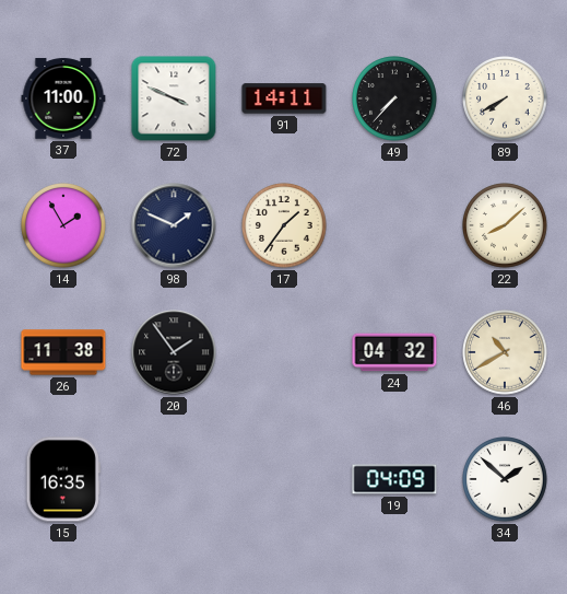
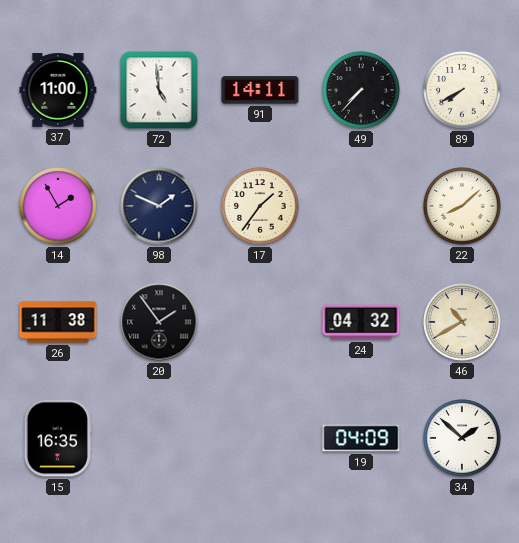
72: 3:49 -> 4:59 (159, 90)
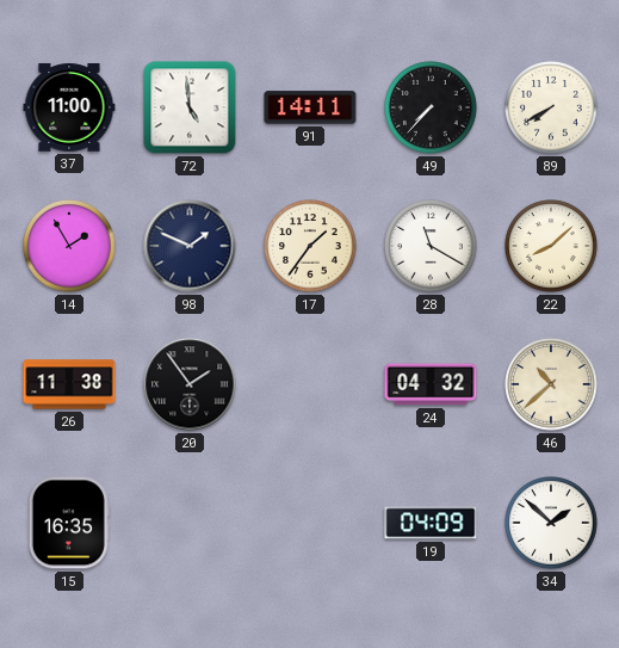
28: none -> 11:20 (431, 246)
46: 10:40 -> 10:38 (551, 384)
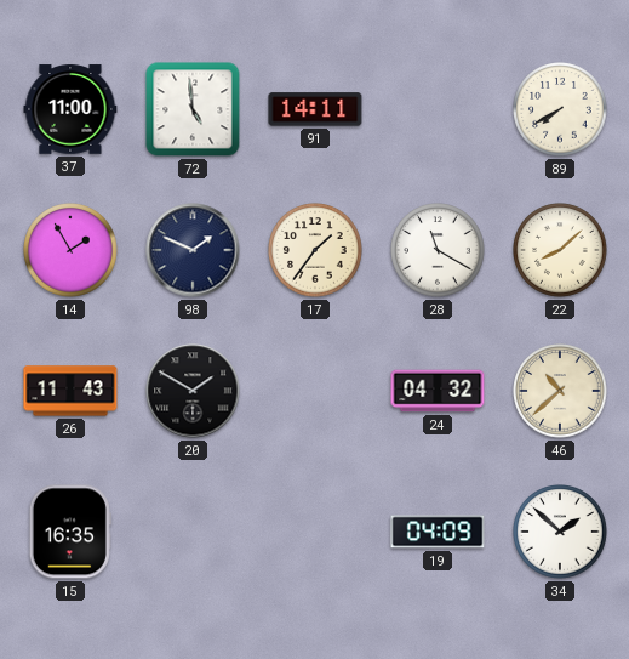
49: 7:37 -> none (431, 107)
26: 11:38 -> 11:43 (70, 391)
20: 1:54 -> 1:50 (193, 391)
